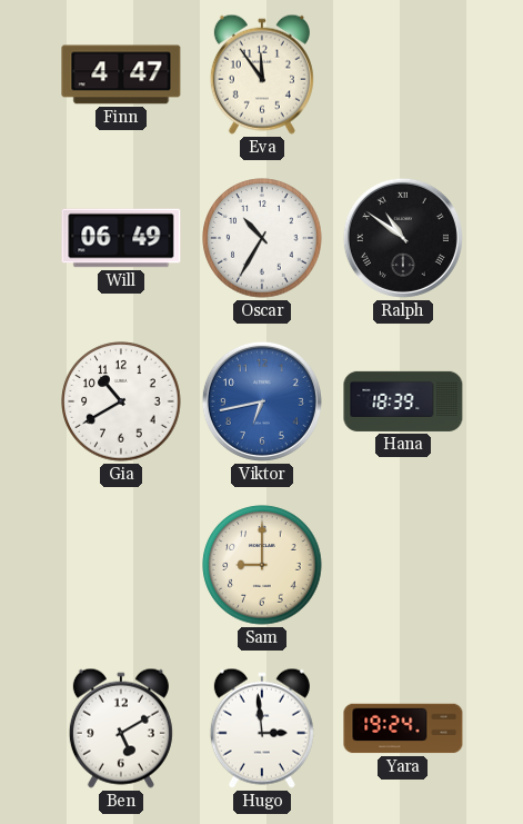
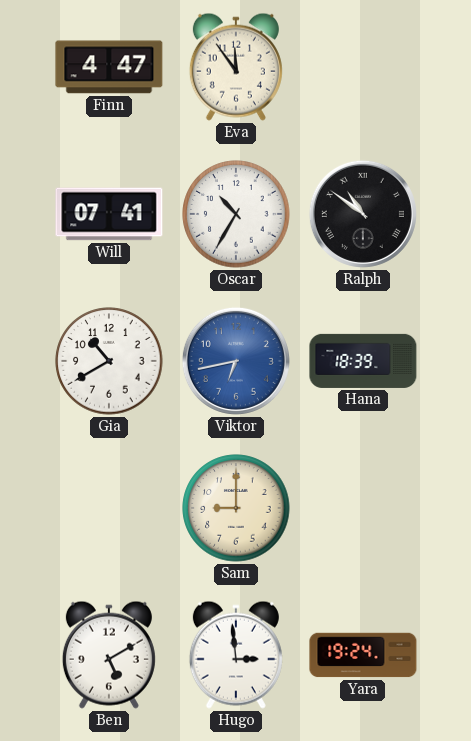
Will: 06:49 -> 07:41 (109, 214)
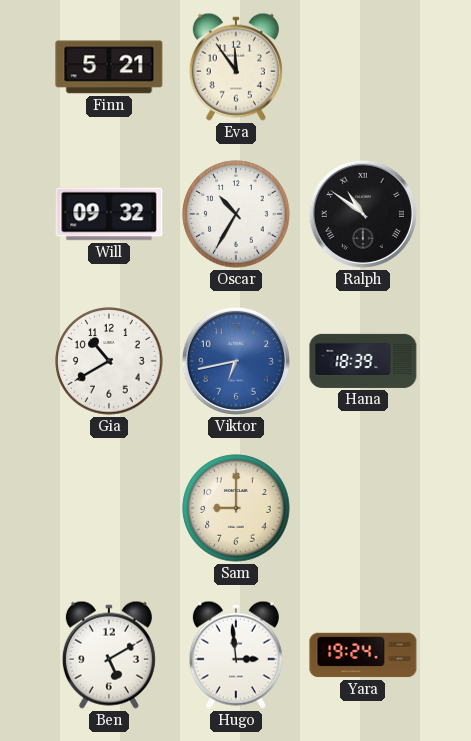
Finn: 4:47 -> 5:21 (109, 67)
Will: 07:41 -> 09:32 (109, 214)
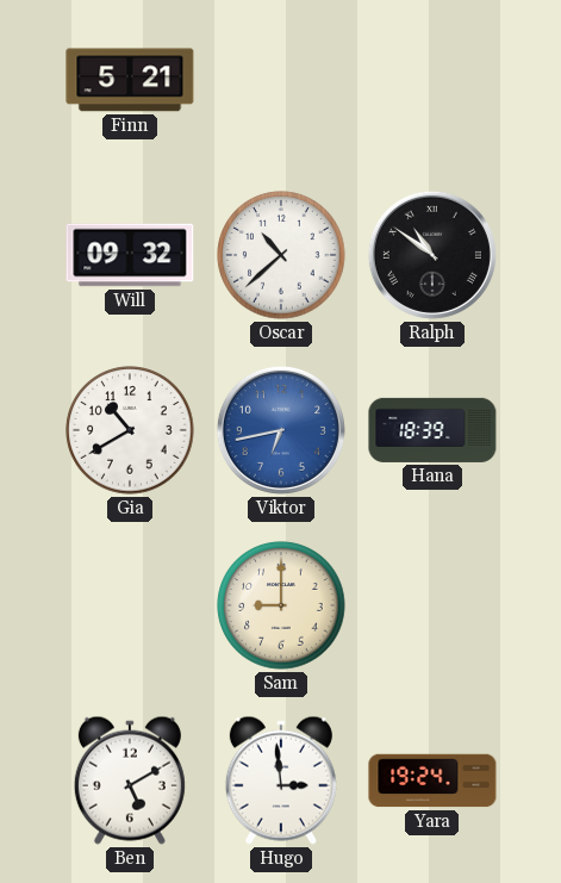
Eva: 11:54 -> none (236, 67)
Oscar: 10:35 -> 10:38 (281, 255)
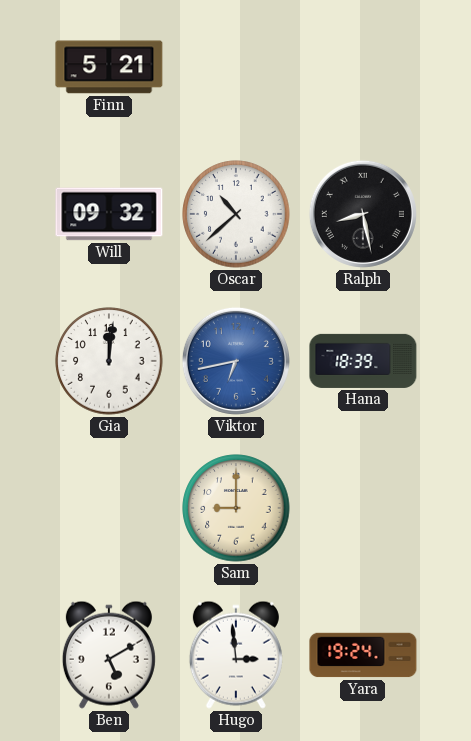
Ralph: 10:51 -> 8:28 (363, 214)
Gia: 10:40 -> 12:01 (109, 361)
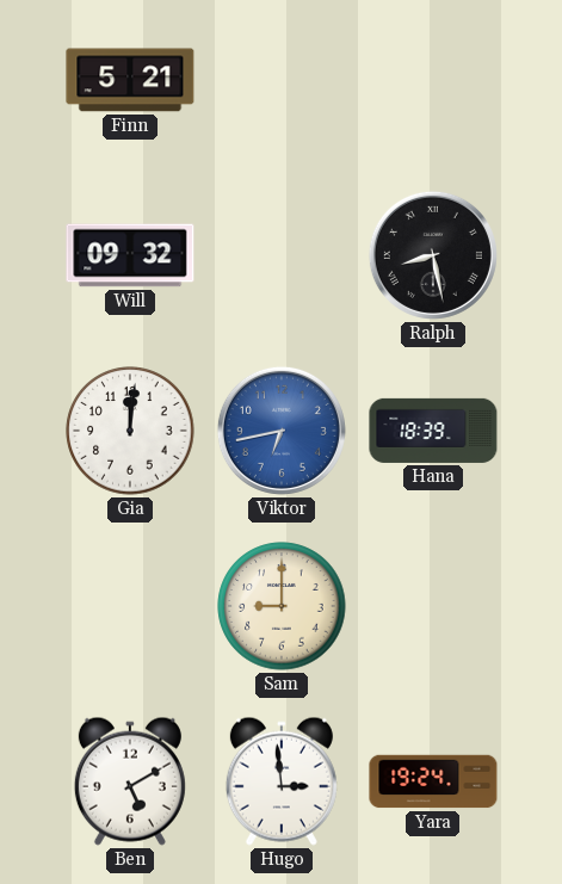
Oscar: 10:38 -> none (236, 214)
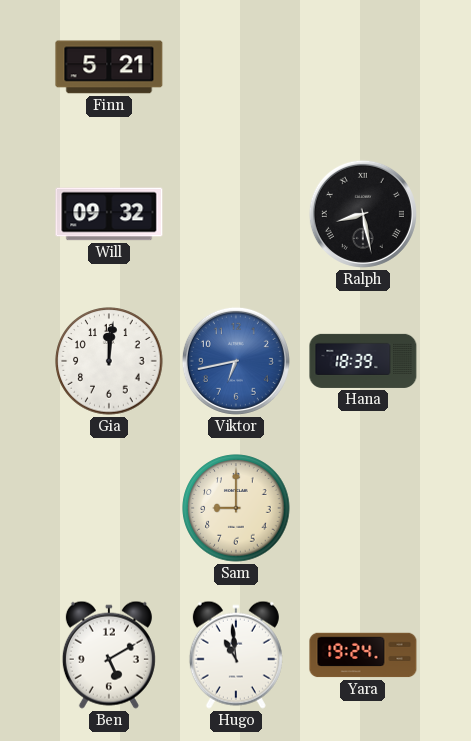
Hugo: 2:59 -> 10:59 (236, 655)
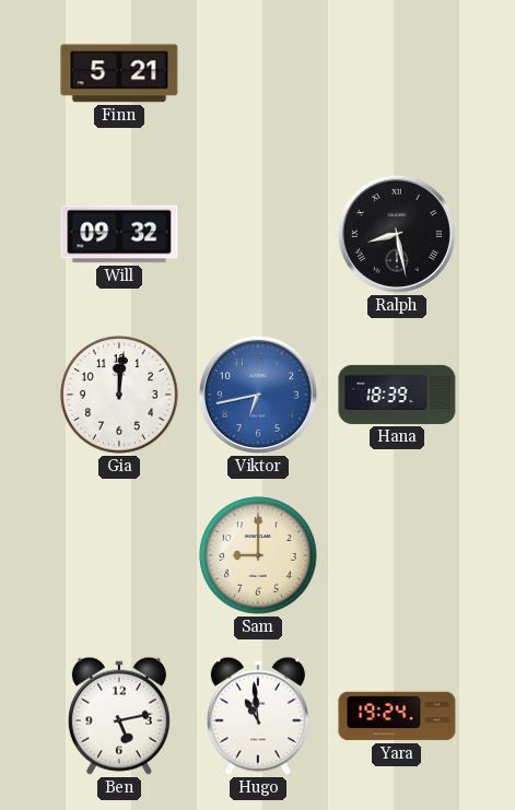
Ben: 5:10 -> 5:13 (119, 716)
